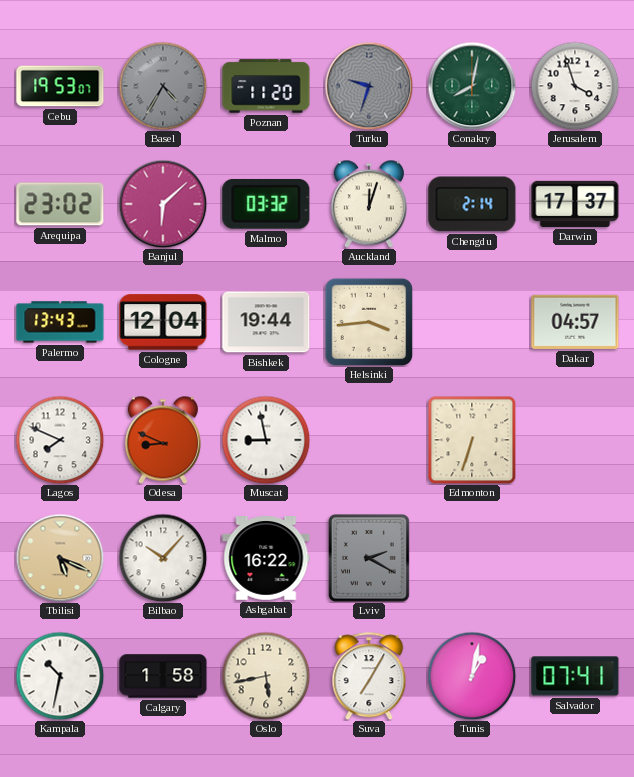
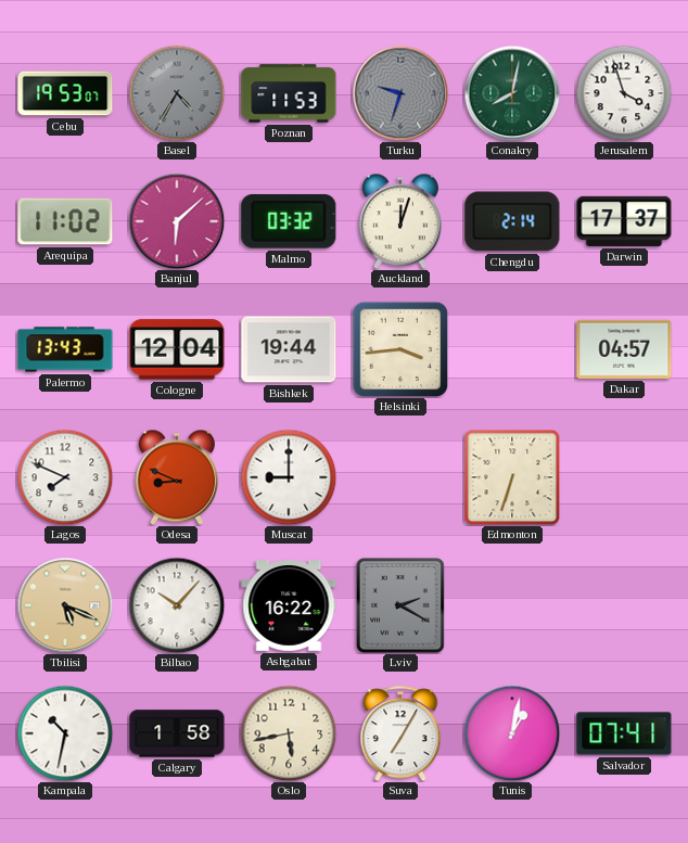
Poznan: 11:20 -> 11:53 (289, 93)
Arequipa: 23:02 -> 11:02 (65, 221)
Muscat: 8:58 -> 9:00 (289, 477)
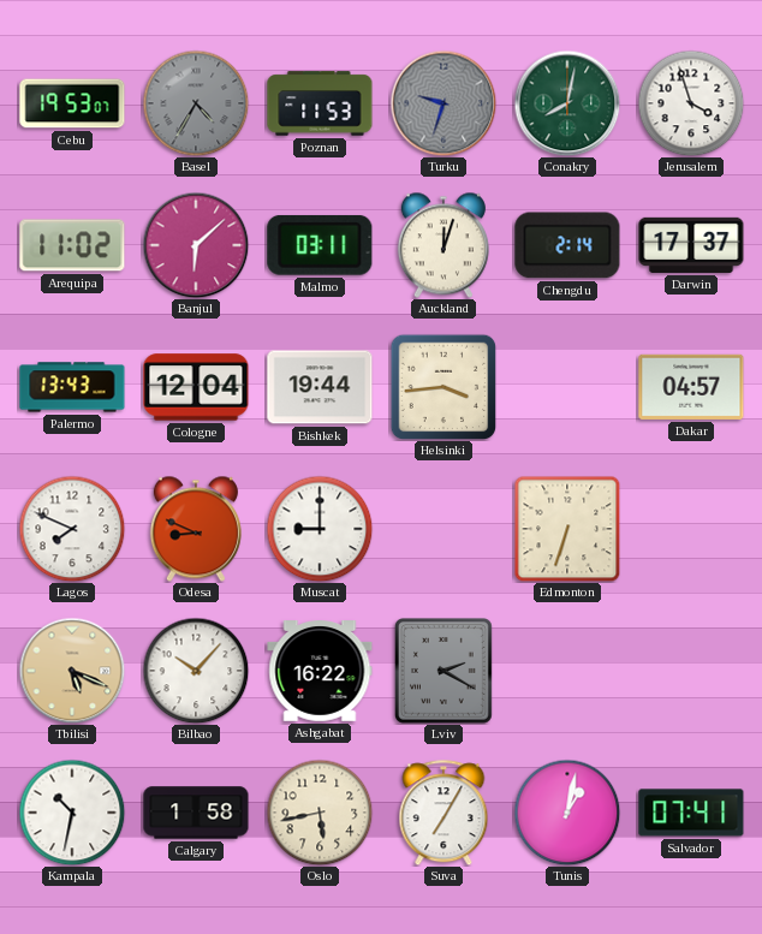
Malmo: 03:32 -> 03:11 (320, 245)
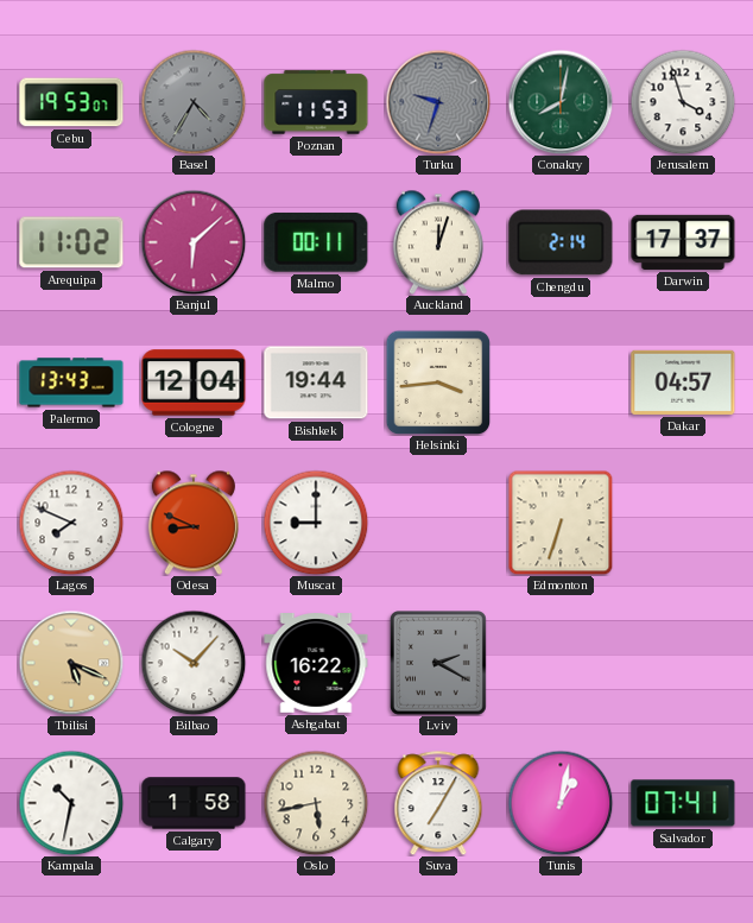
Malmo: 03:11 -> 00:11 (316, 242)
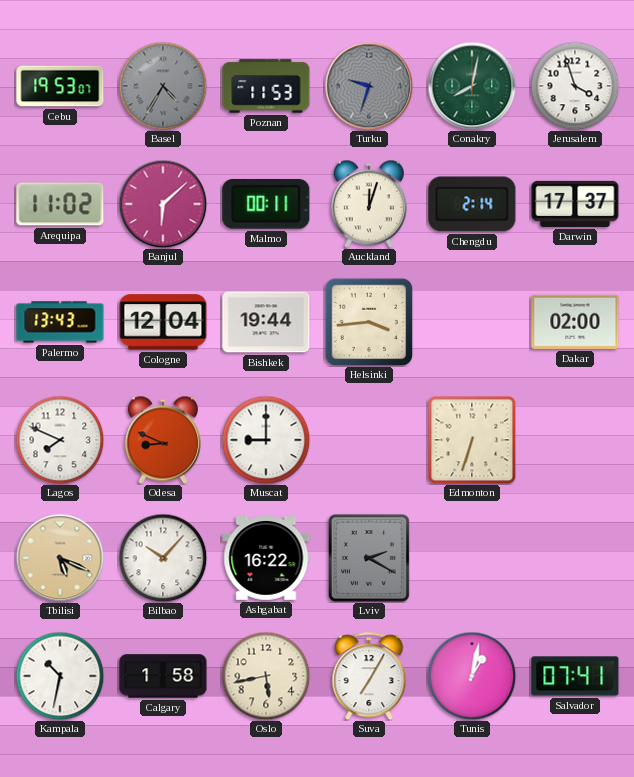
Dakar: 04:57 -> 02:00 (575, 322)
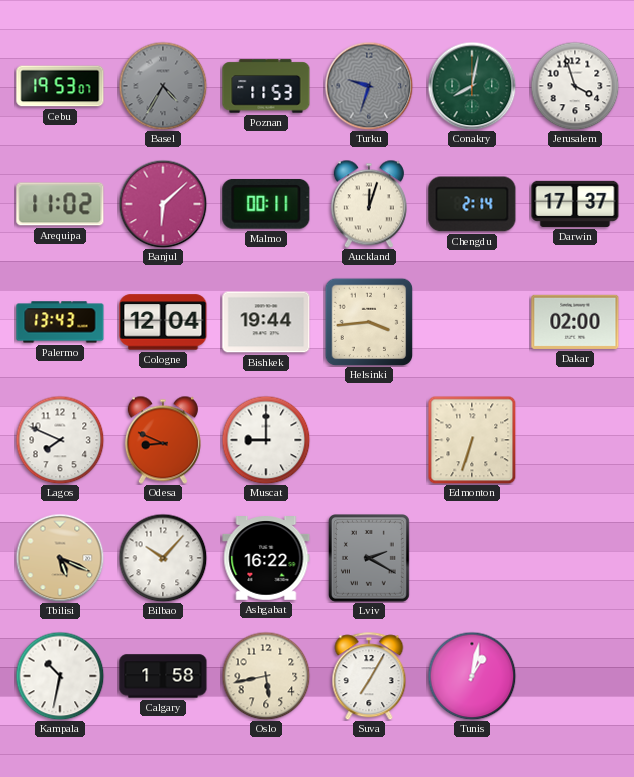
Salvador: 07:41 -> none (575, 676)
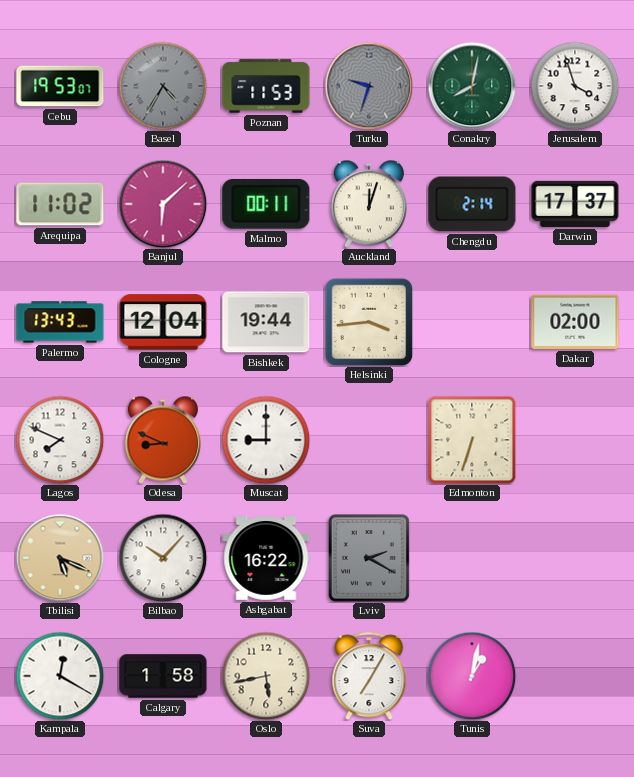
Kampala: 10:32 -> 12:20 (60, 676)
